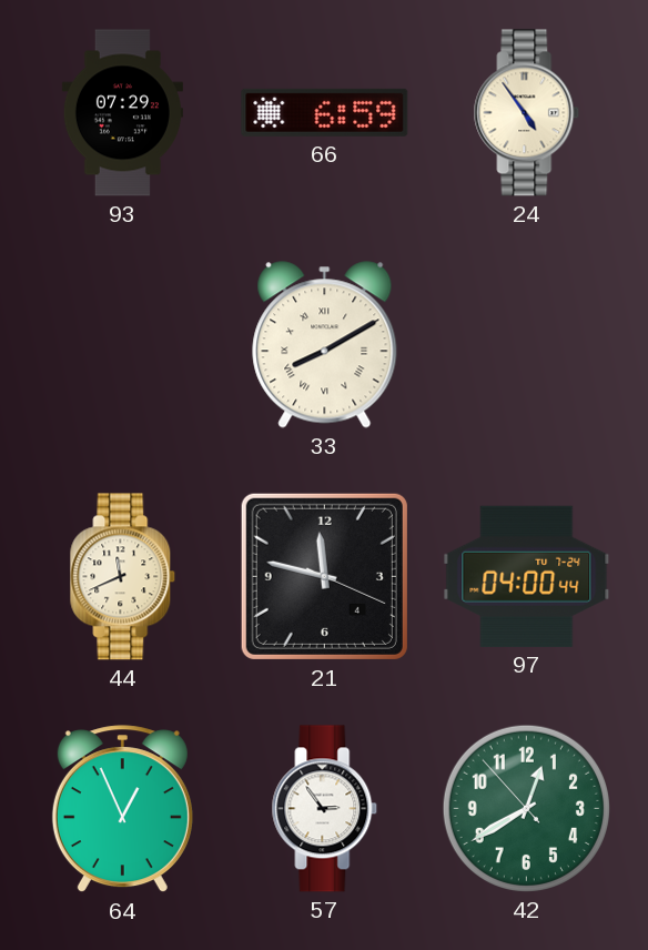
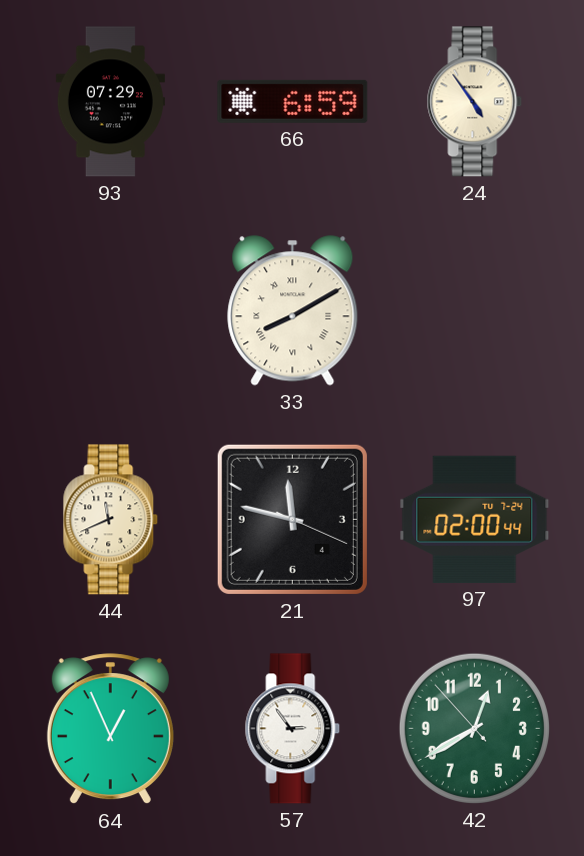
97: 04:00 -> 02:00 (475, 519)
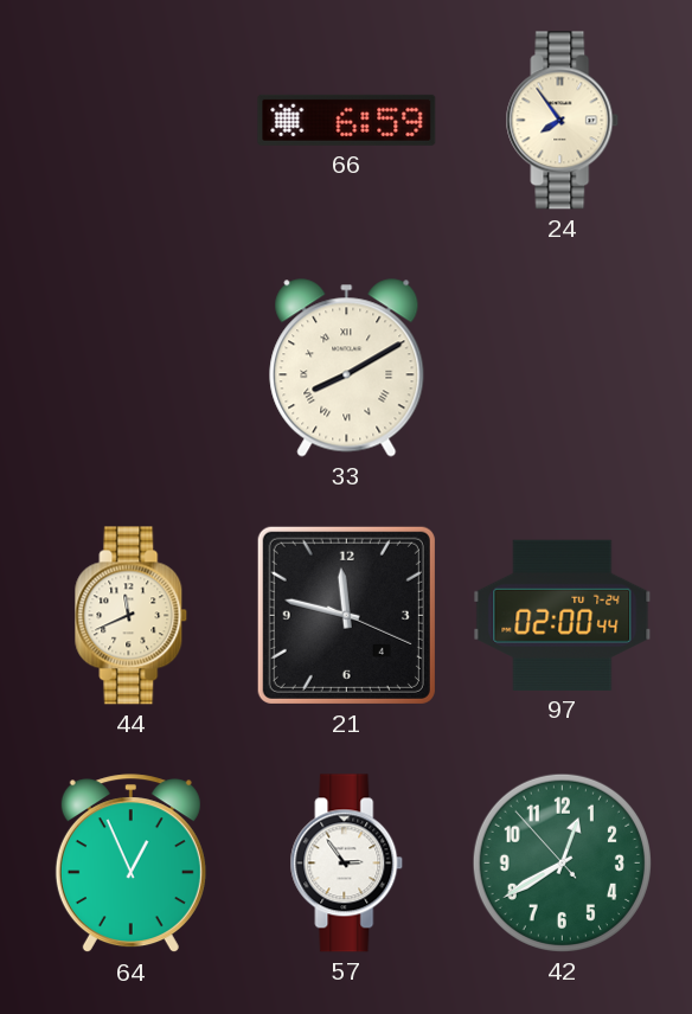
93: 07:29 -> none (110, 102)
24: 4:54 -> 7:54 (563, 121)
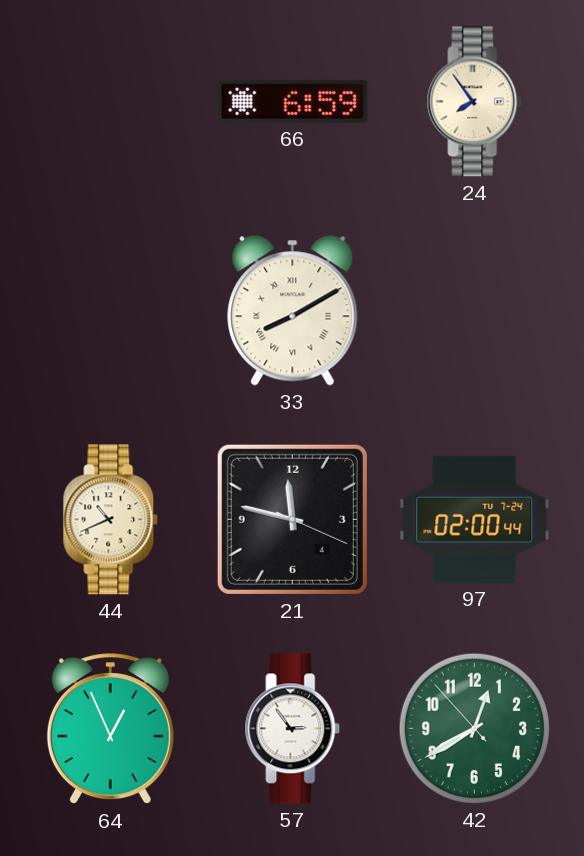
44: 11:41 -> 10:41 (111, 520)
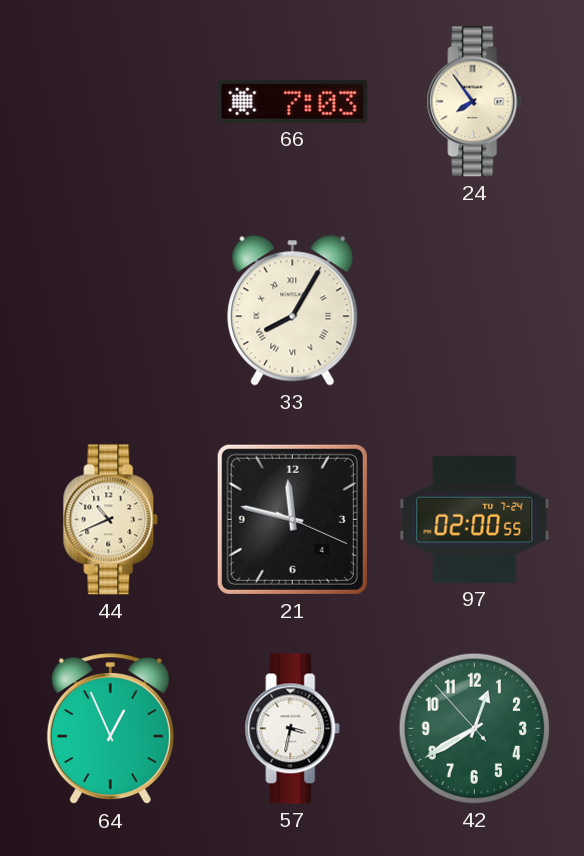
66: 6:59 -> 7:03 (293, 101)
33: 8:10 -> 8:05 (293, 311)
97: 02:00:44 -> 02:00:55 (475, 519)
57: 2:54 -> 3:32 (293, 729)
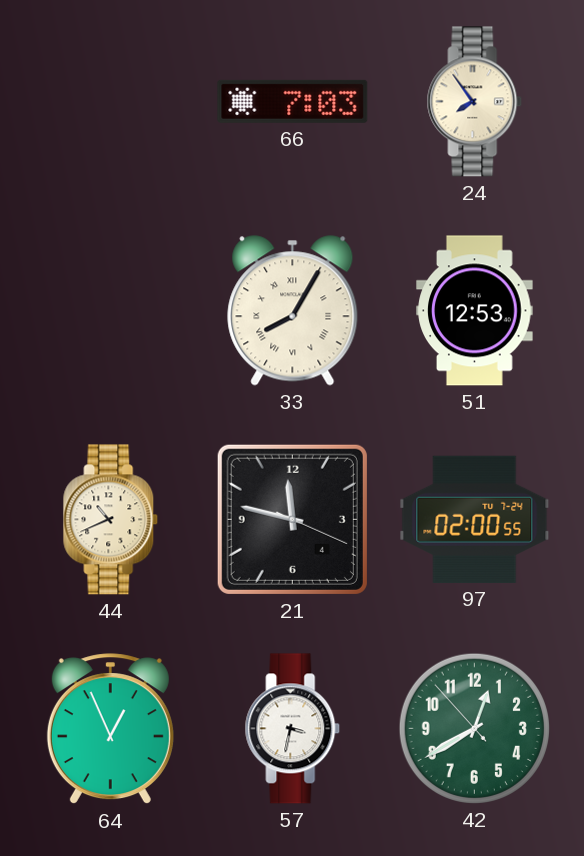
51: none -> 12:53 (475, 311)
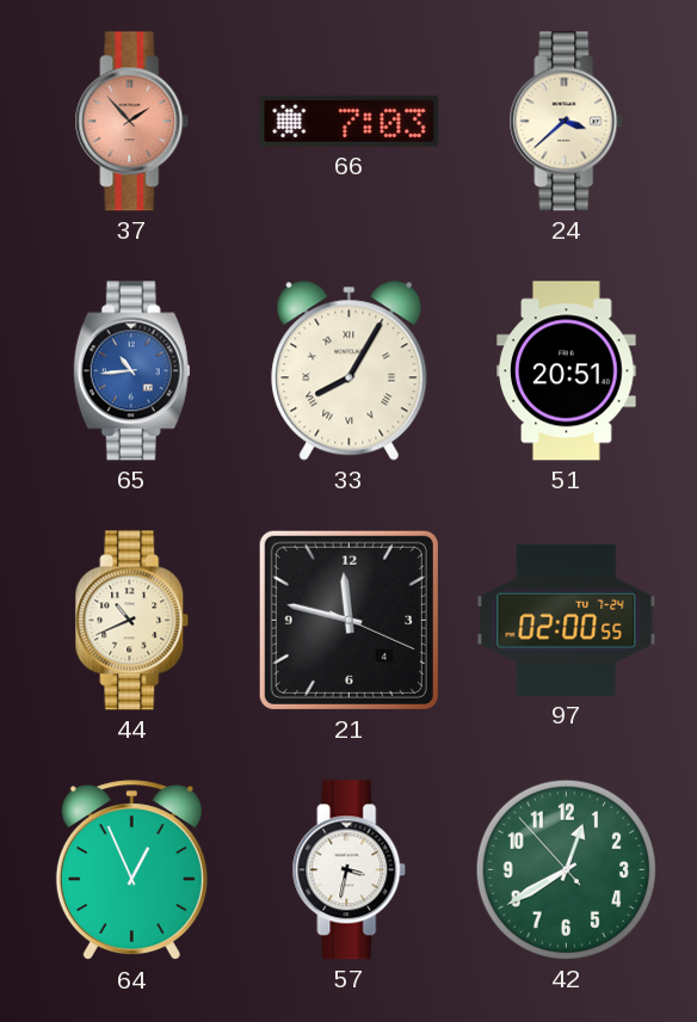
37: none -> 1:53 (132, 122)
24: 7:54 -> 3:38 (567, 122)
65: none -> 10:44 (131, 371)
51: 12:53 -> 20:51 (567, 371)
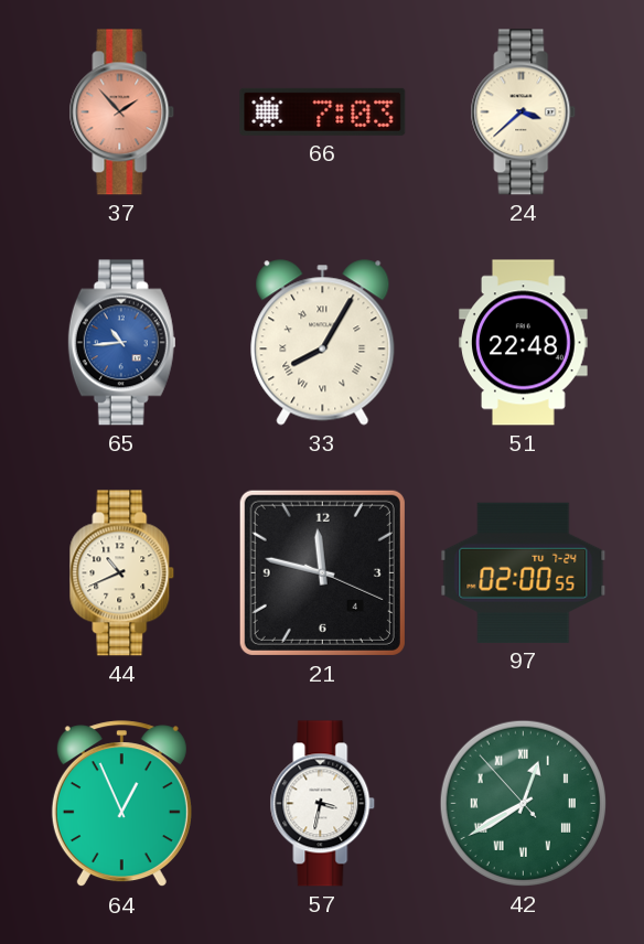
51: 20:51 -> 22:48 (524, 343)
42 numerals: Arabic -> Roman (523, 803)
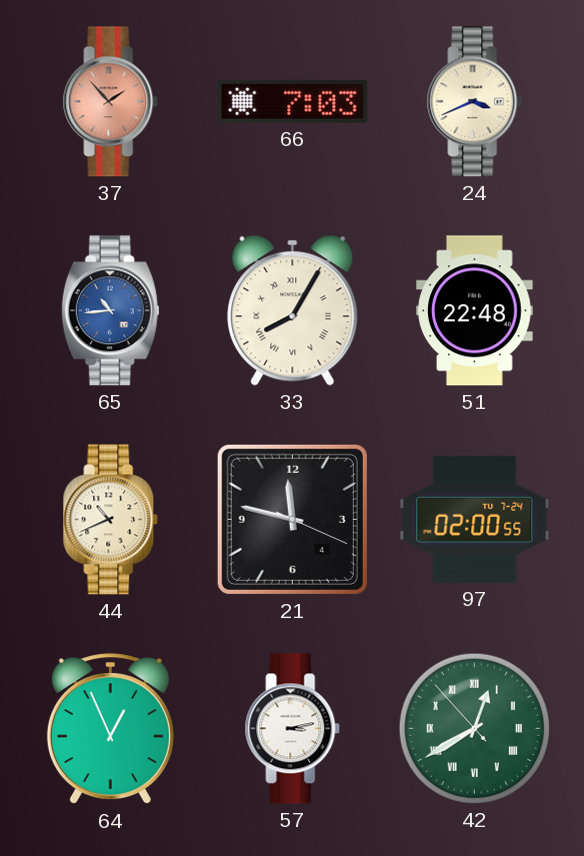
24: 3:38 -> 3:41 (475, 102)
57: 3:32 -> 3:13 (293, 729)
